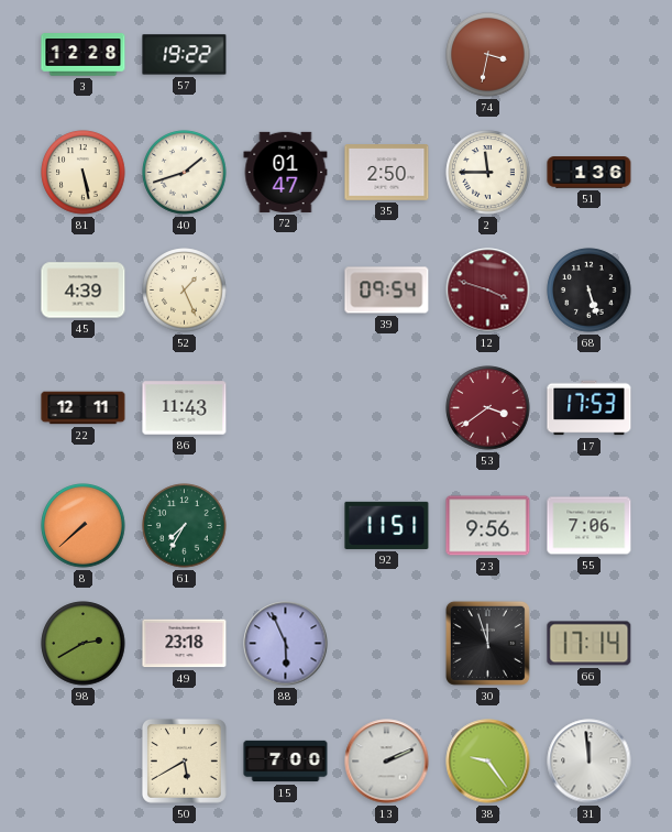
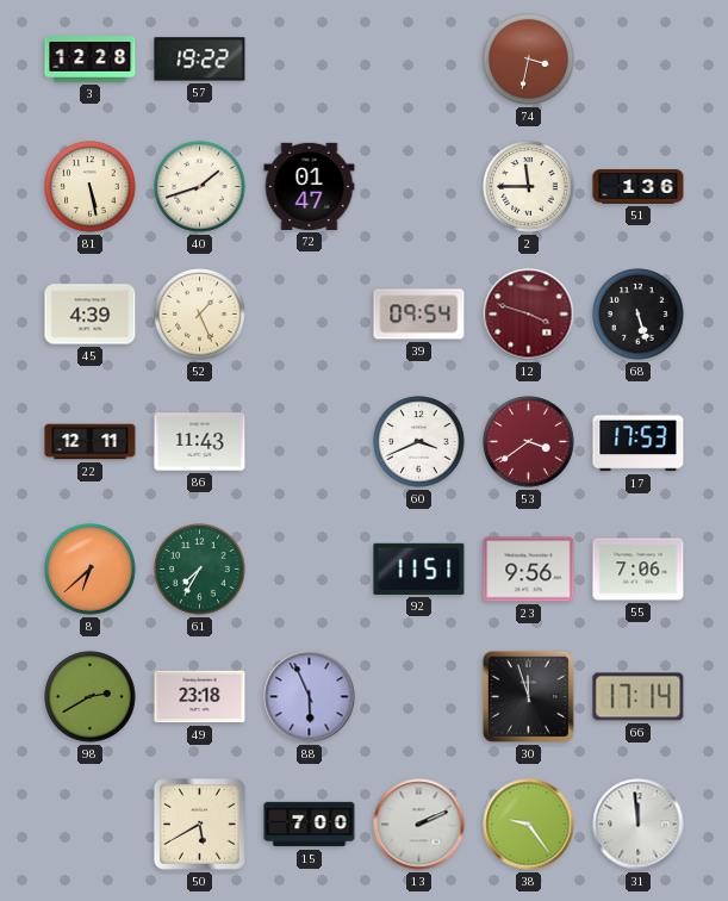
35: 2:50 -> none (387, 173)
60: none -> 3:41 (419, 442)
8: 7:38 -> 6:38 (91, 570)
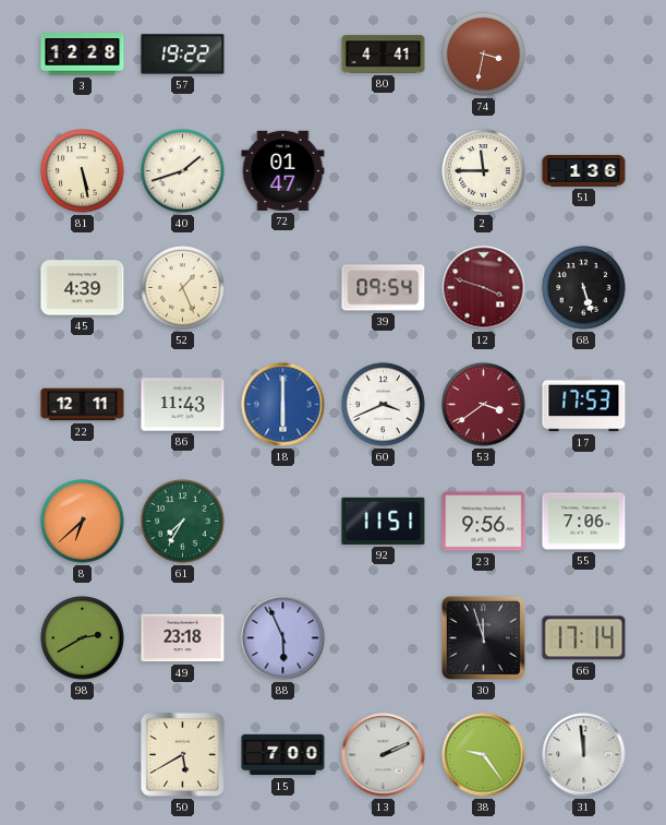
80: none -> 4:41 (384, 55)
18: none -> 6:00 (283, 405)
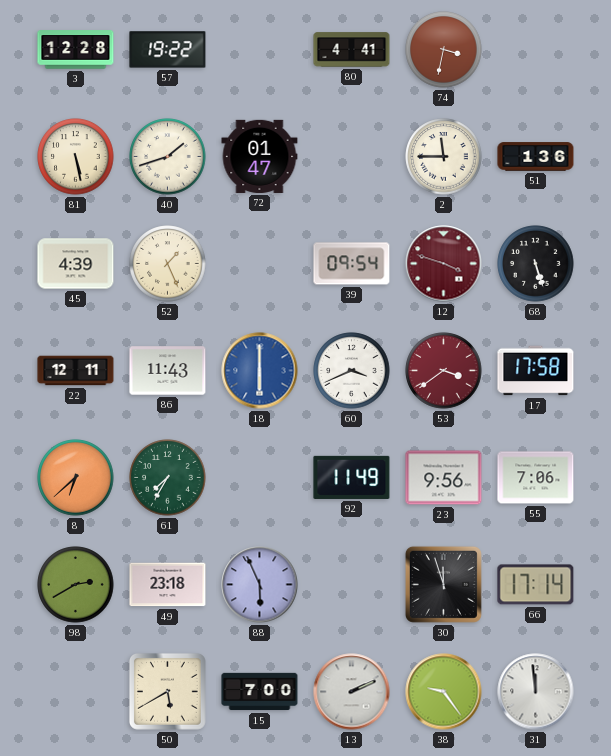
17: 17:53 -> 17:58 (536, 371)
92: 11:51 -> 11:49 (352, 477)
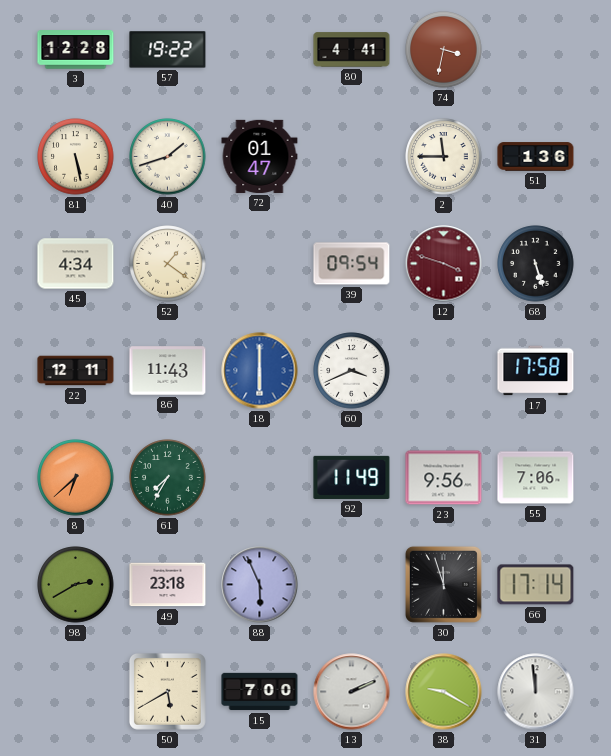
45: 4:39 -> 4:34 (76, 264)
52: 1:26 -> 1:21 (168, 264)
53: 3:39 -> none (444, 371)
38: 9:24 -> 9:20 (444, 692)
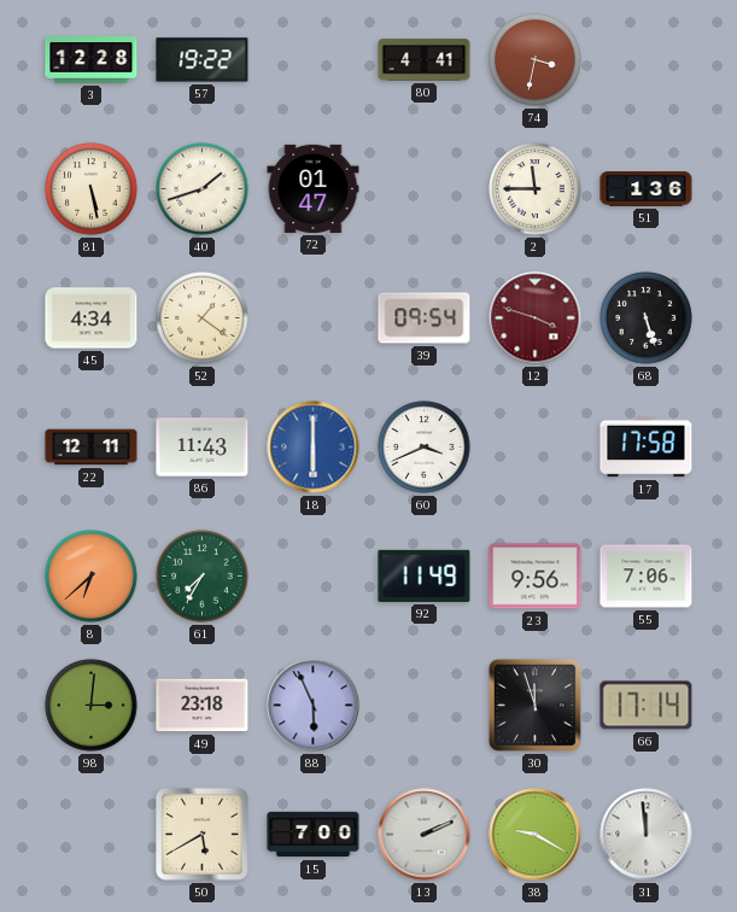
98: 2:40 -> 3:01 (92, 706)
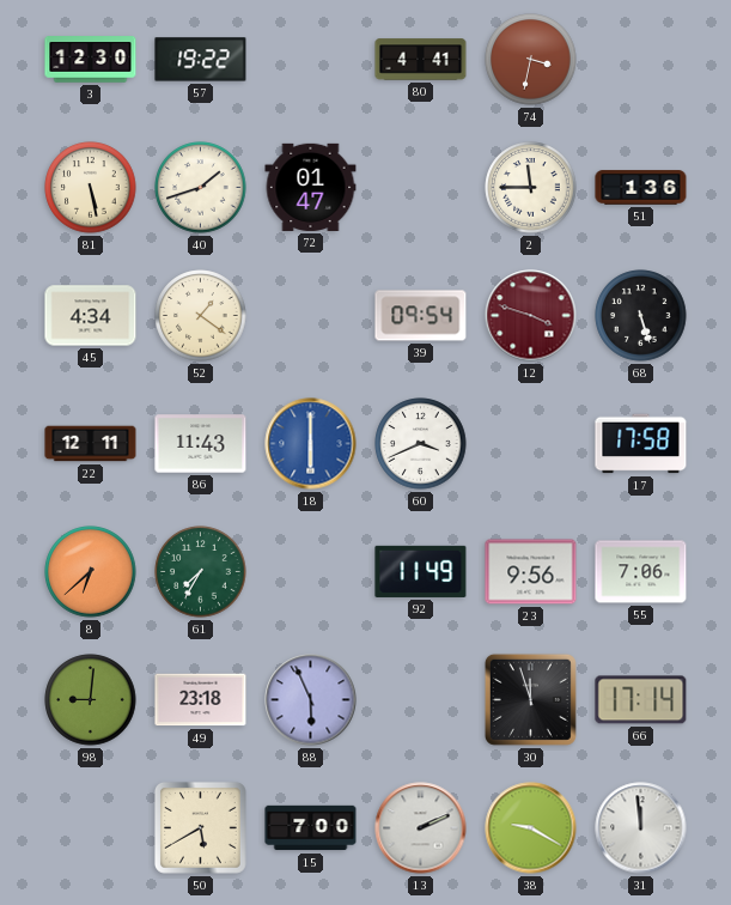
3: 12:28 -> 12:30 (91, 60)
98: 3:01 -> 9:01 (91, 700)
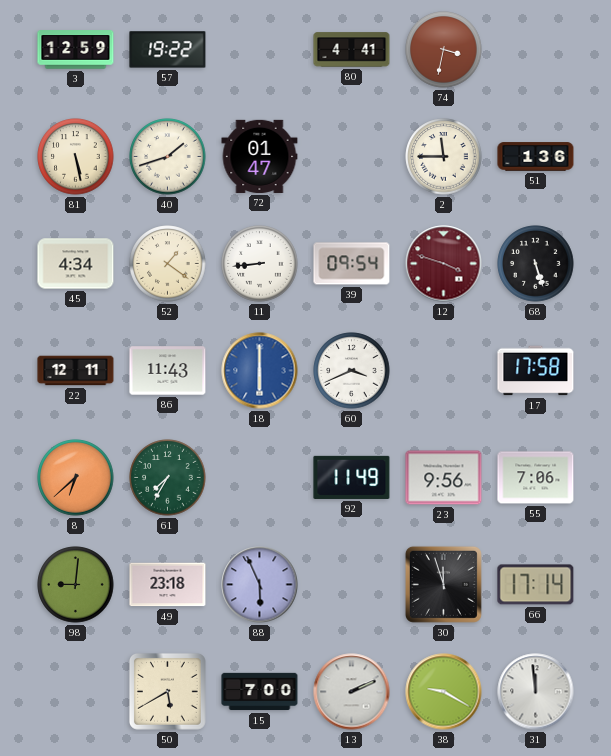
3: 12:30 -> 12:59 (76, 50)
11: none -> 8:44 (260, 264)
